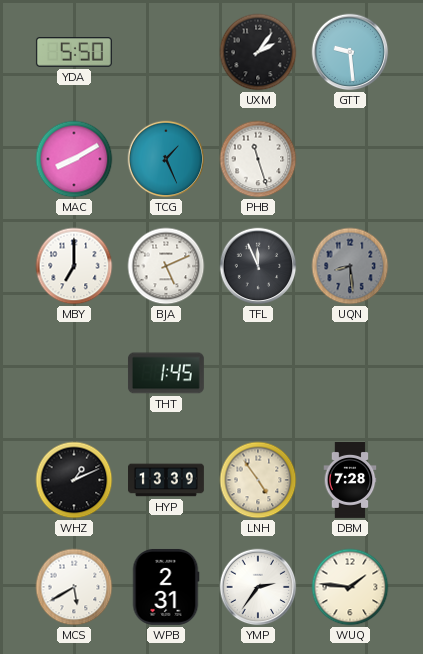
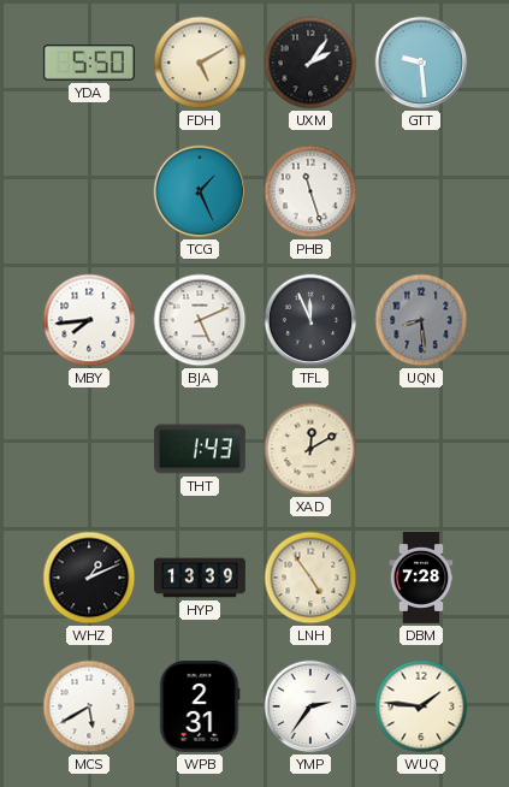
FDH: none -> 5:10 (200, 63)
MAC: 8:10 -> none (74, 159)
MBY: 7:00 -> 7:44 (89, 320)
THT: 1:45 -> 1:43 (200, 449)
XAD: none -> 12:10 (310, 449)
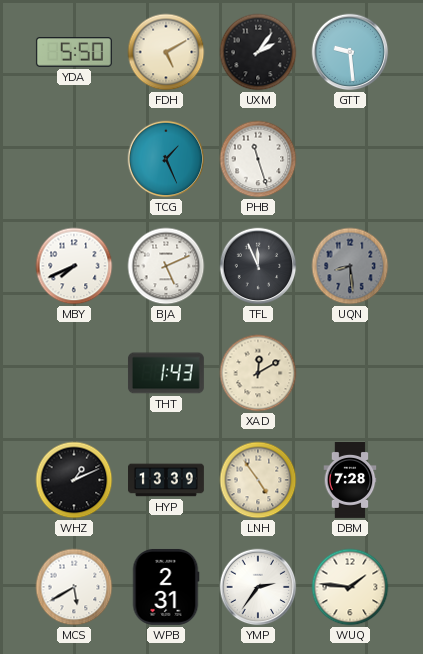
MBY: 7:44 -> 7:41 (74, 266)
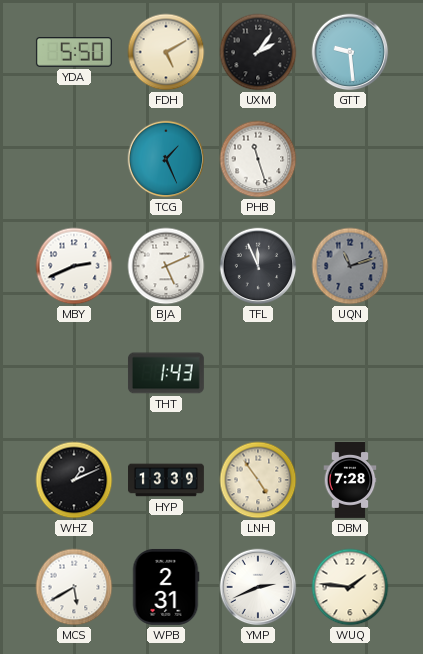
MBY: 7:41 -> 2:41 (74, 266)
UQN: 8:29 -> 11:12 (350, 266)
XAD: 12:10 -> none (258, 373)
YMP: 2:36 -> 2:41 (258, 587)
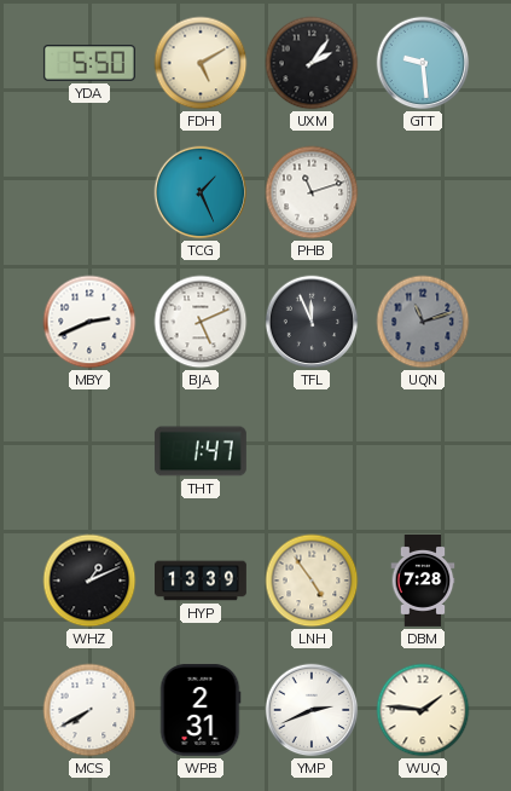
PHB: 11:27 -> 11:12 (312, 192)
THT: 1:43 -> 1:47 (201, 451)
MCS: 5:40 -> 7:40 (89, 710)
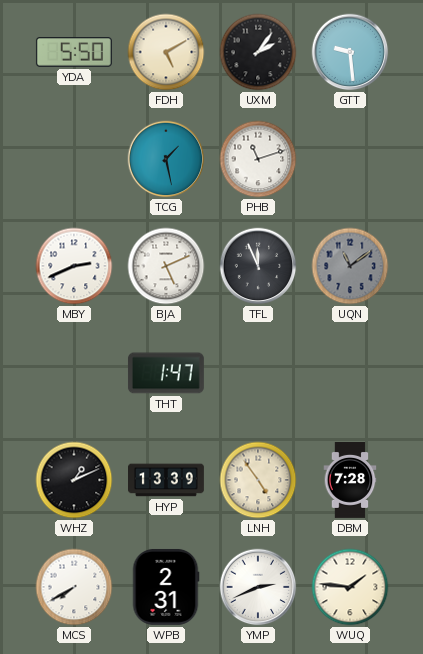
TCG: 1:26 -> 1:28 (166, 159)
UQN: 11:12 -> 11:09 (350, 266)
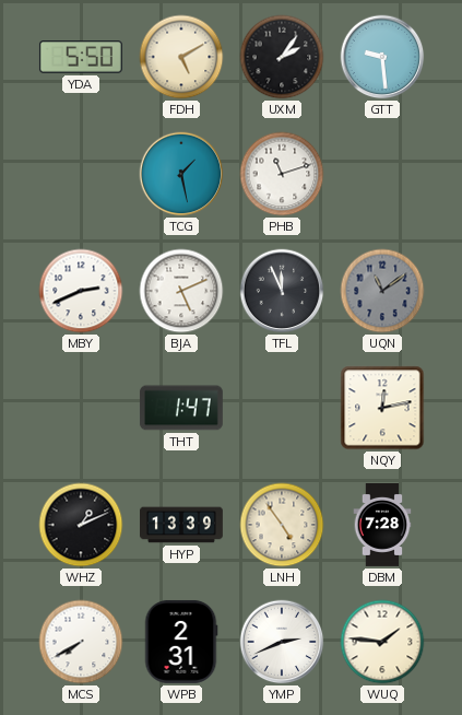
NQY: none -> 12:13 (382, 408)
